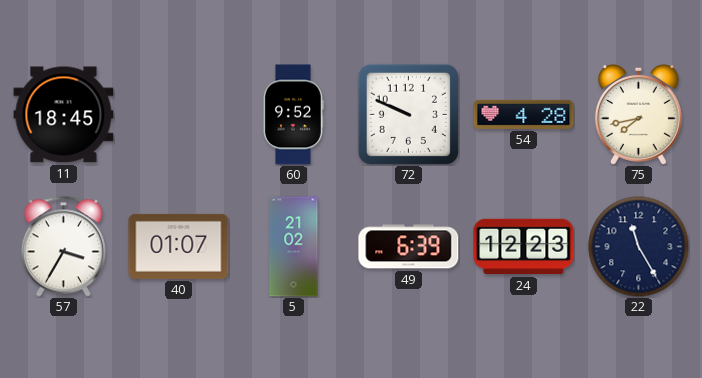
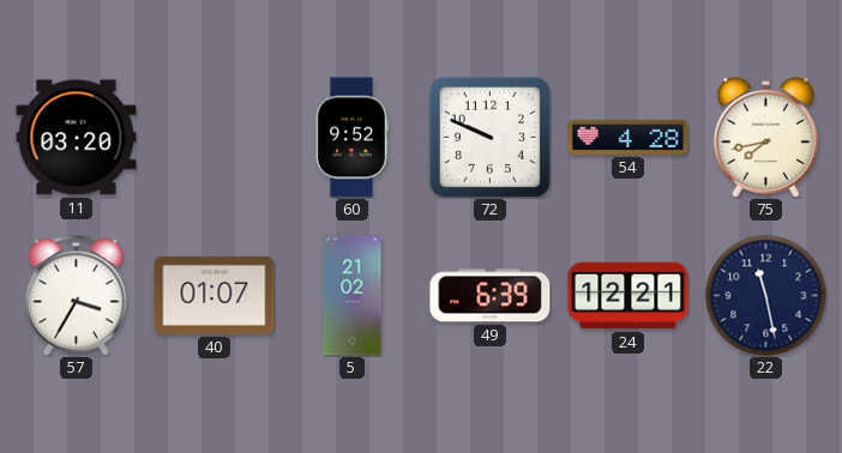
11: 18:45 -> 03:20 (77, 138)
24: 12:23 -> 12:21 (629, 296)
22: 11:25 -> 11:28 (766, 296)
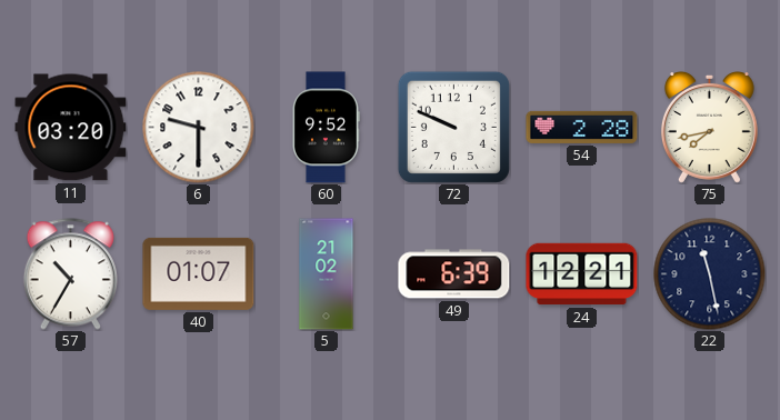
6: none -> 9:30 (199, 128)
54: 4:28 -> 2:28 (582, 127)
57: 3:35 -> 10:35 (70, 274)
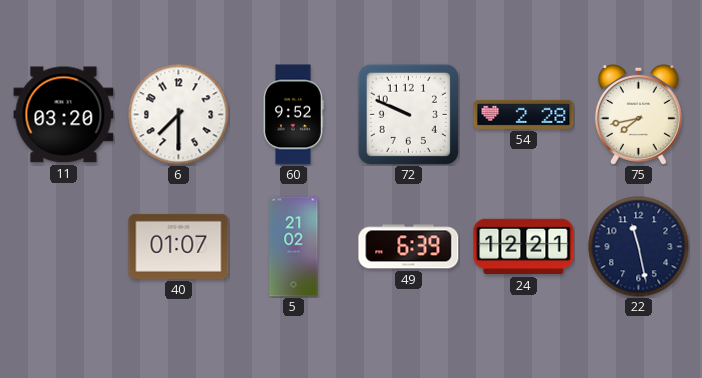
6: 9:30 -> 7:30 (179, 115)
57: 10:35 -> none (70, 274)
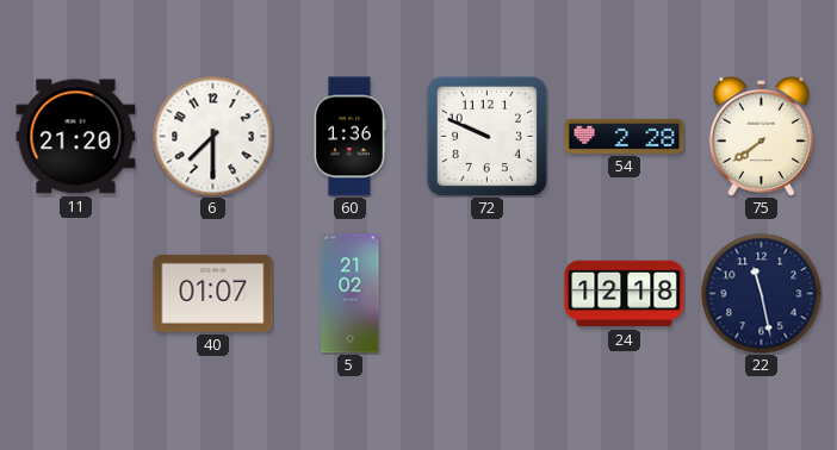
11: 03:20 -> 21:20 (76, 137)
60: 9:52 -> 1:36 (351, 137)
75: 7:43 -> 7:39 (761, 137)
49: 6:39 -> none (409, 247)
24: 12:21 -> 12:18 (625, 294)
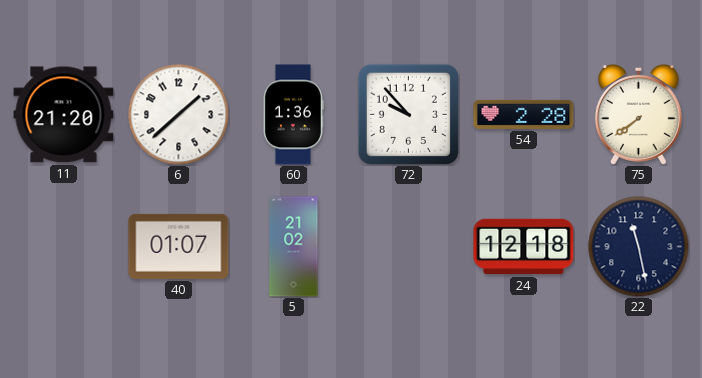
6: 7:30 -> 1:38 (179, 115)
72: 9:49 -> 9:53 (408, 114)
